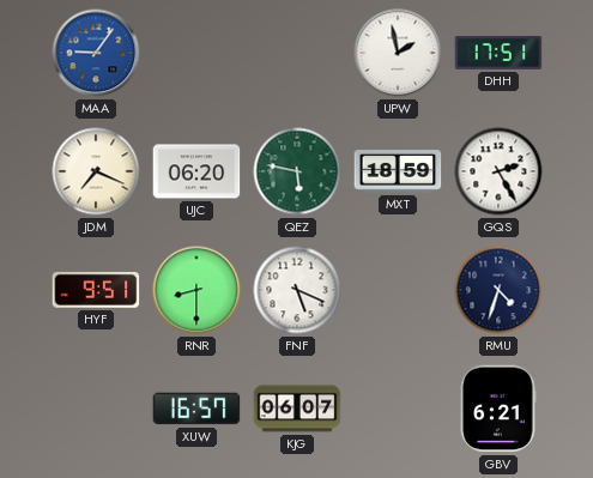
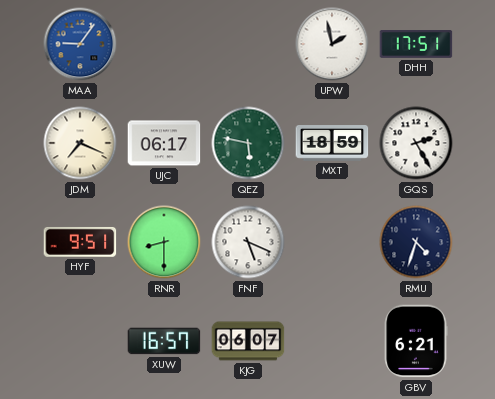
UJC: 06:20 -> 06:17 (164, 143)
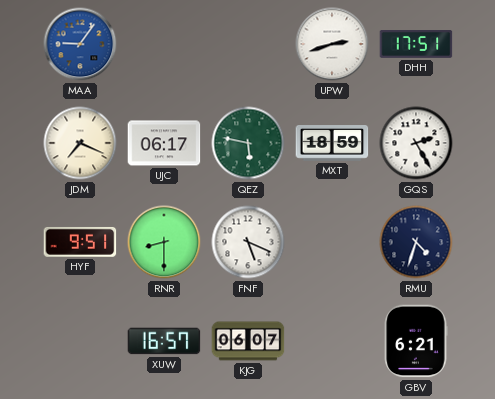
UPW: 1:58 -> 2:42 (332, 44)
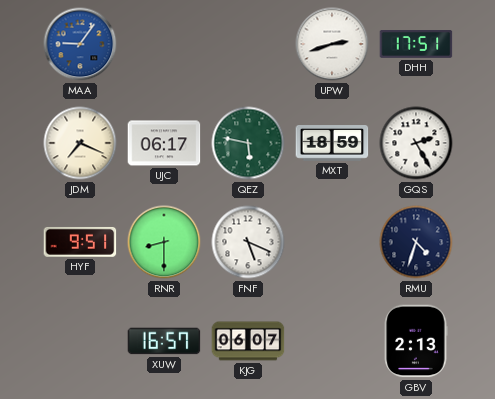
GBV: 6:21 -> 2:13 (416, 341)
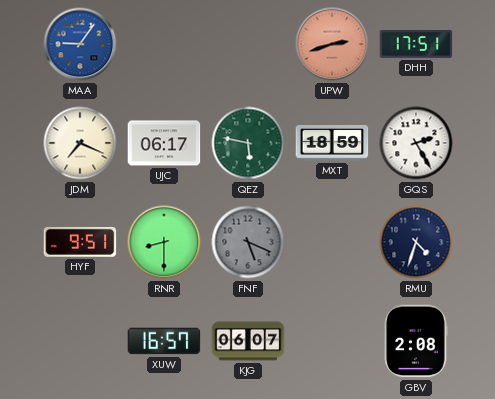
UPW dial: white -> salmon (332, 44)
FNF dial: white -> grey (248, 242)
GBV: 2:13 -> 2:08 (416, 341)
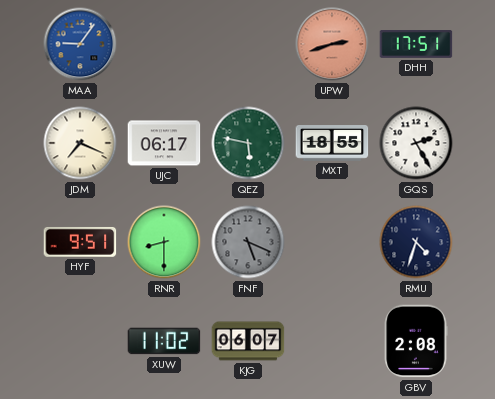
MXT: 18:59 -> 18:55 (332, 144)
XUW: 16:57 -> 11:02 (164, 341)
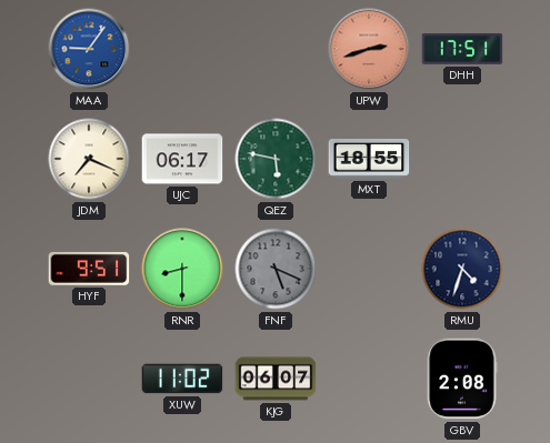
GQS: 2:25 -> none (416, 143)
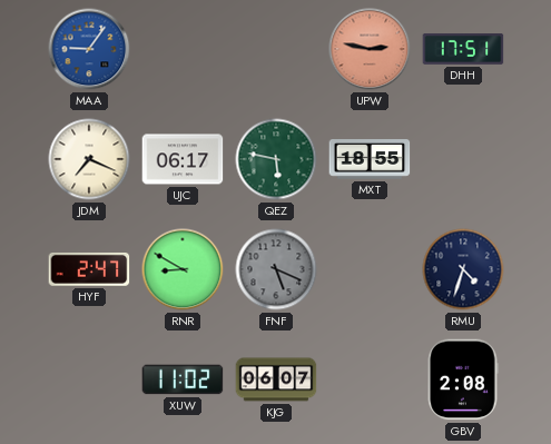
UPW: 2:42 -> 2:47 (370, 49)
HYF: 9:51 -> 2:47 (89, 269)
RNR: 8:30 -> 8:50 (183, 269)
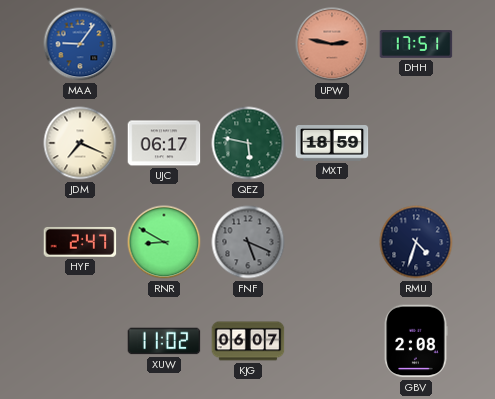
MXT: 18:55 -> 18:59 (332, 144)
